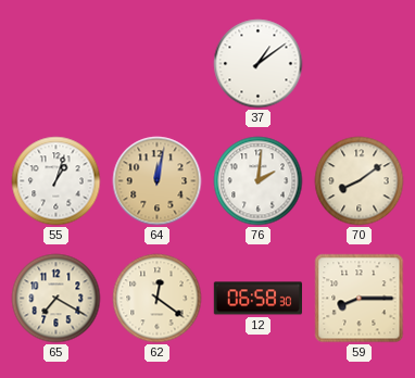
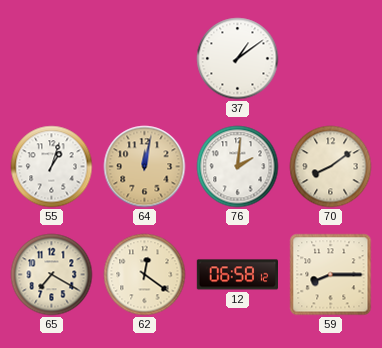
12: 06:58:30 -> 06:58:12 (237, 275)
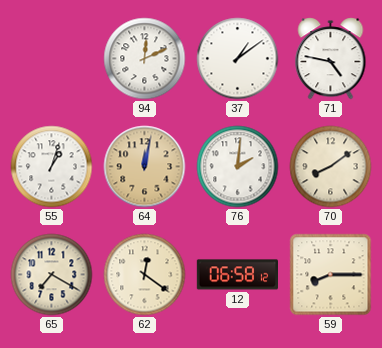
94: none -> 12:11 (145, 59)
71: none -> 4:47 (331, 59)
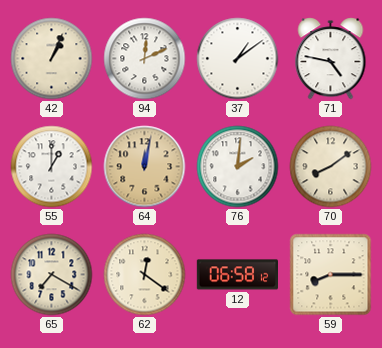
42: none -> 1:04 (52, 59)
55: 1:03 -> 1:00 (52, 167)
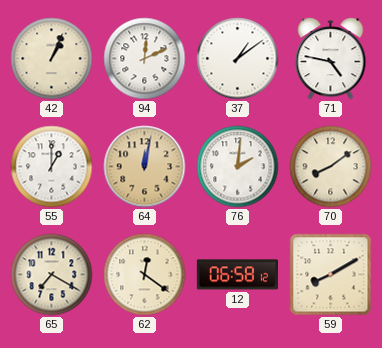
59: 8:15 -> 8:10 (331, 275)
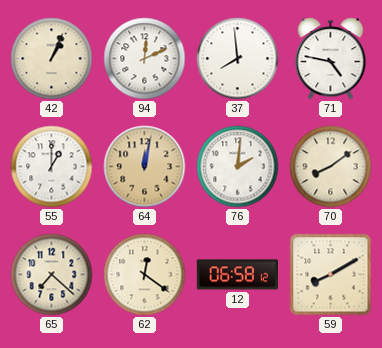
37: 1:09 -> 7:59 (238, 59)
65: 7:20 -> 7:22 (52, 275)
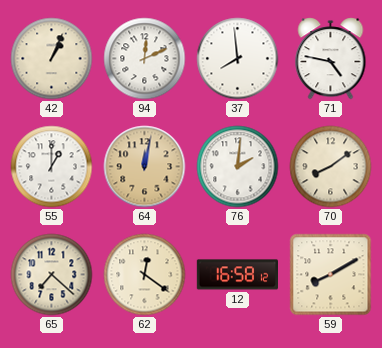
12: 06:58 -> 16:58 (237, 275)
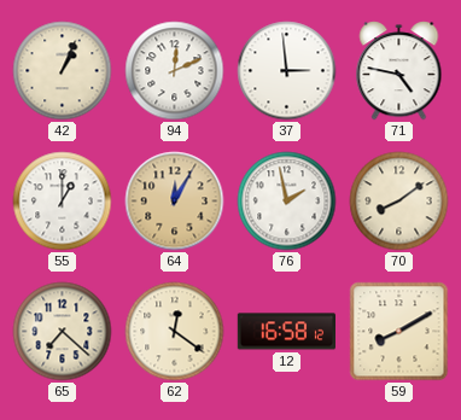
37: 7:59 -> 2:59 (287, 71)
64: 12:02 -> 12:05 (175, 202)
76: 2:01 -> 1:58 (287, 202)
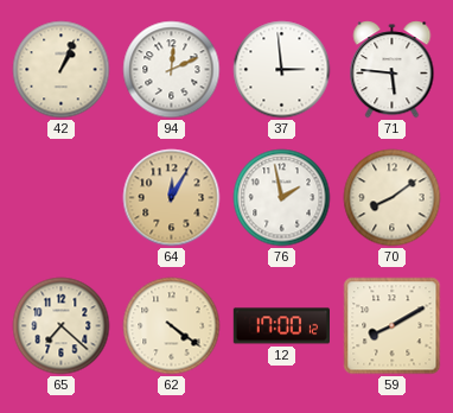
71: 4:47 -> 5:46 (393, 70)
55: 1:00 -> none (63, 202)
62: 12:21 -> 4:21 (172, 326)
12: 16:58 -> 17:00 (281, 326)
